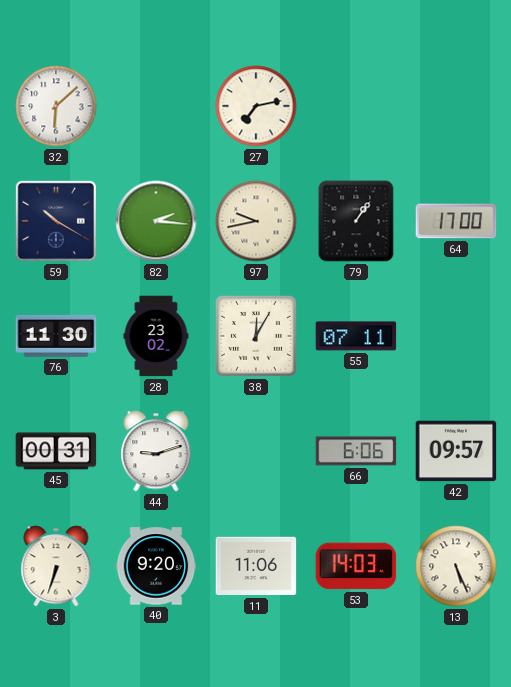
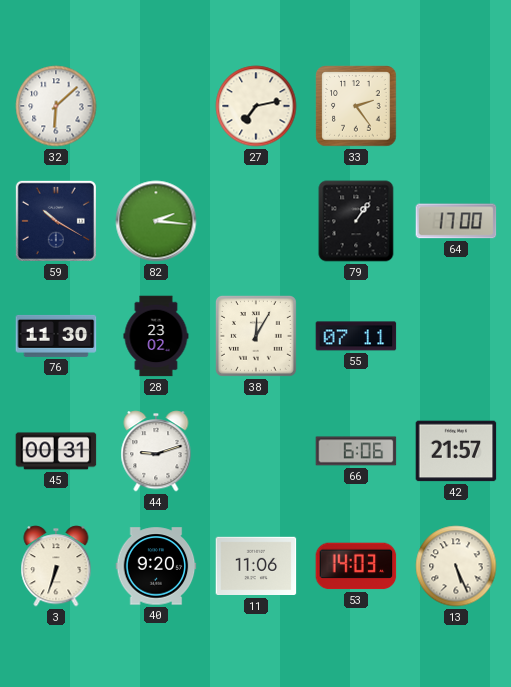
33: none -> 2:24 (356, 106)
97: 9:43 -> none (256, 221)
42: 09:57 -> 21:57 (456, 451)
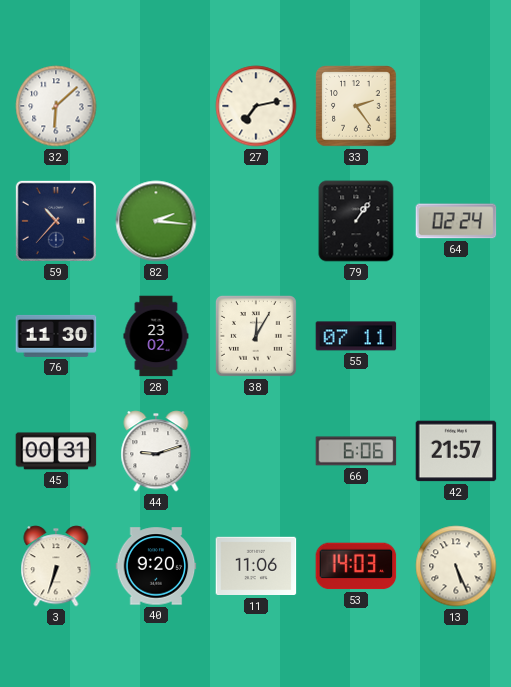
59: 10:20 -> 10:37 (56, 221)
64: 17:00 -> 02:24 (456, 221)
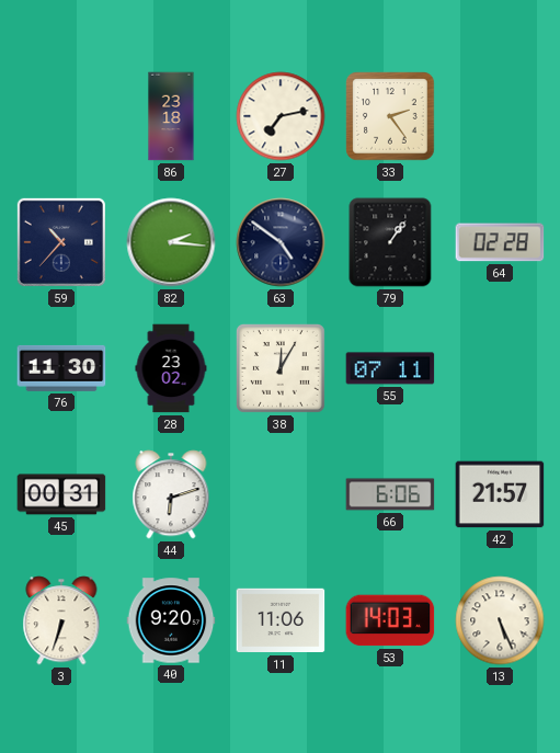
32: 6:08 -> none (56, 106)
86: none -> 23:18 (171, 116)
63: none -> 4:51 (281, 242)
64: 02:24 -> 02:28 (500, 242)
44: 9:12 -> 6:12 (171, 494)
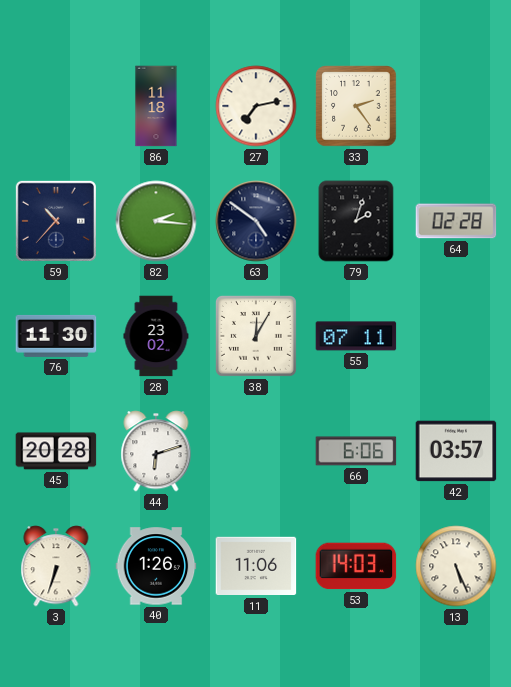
86: 23:18 -> 11:18 (156, 106)
79: 1:06 -> 2:03 (356, 221)
45: 00:31 -> 20:28 (56, 451)
42: 21:57 -> 03:57 (456, 451)
40: 9:20 -> 1:26 (156, 566)
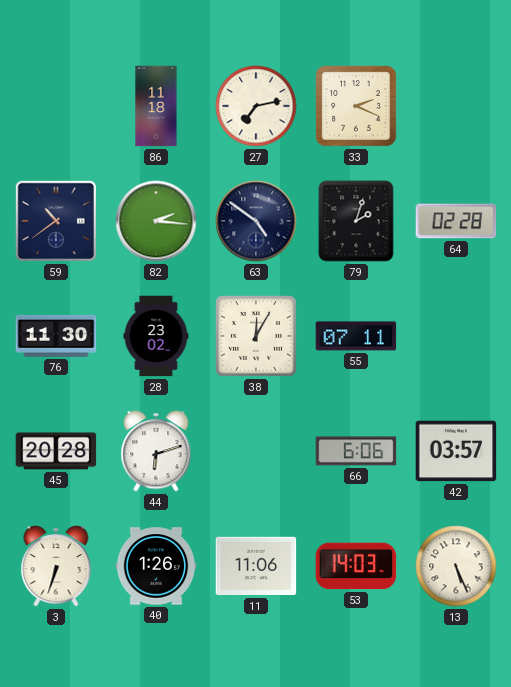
33: 2:24 -> 2:19 (356, 106)
59: 10:37 -> 10:39 (56, 221)
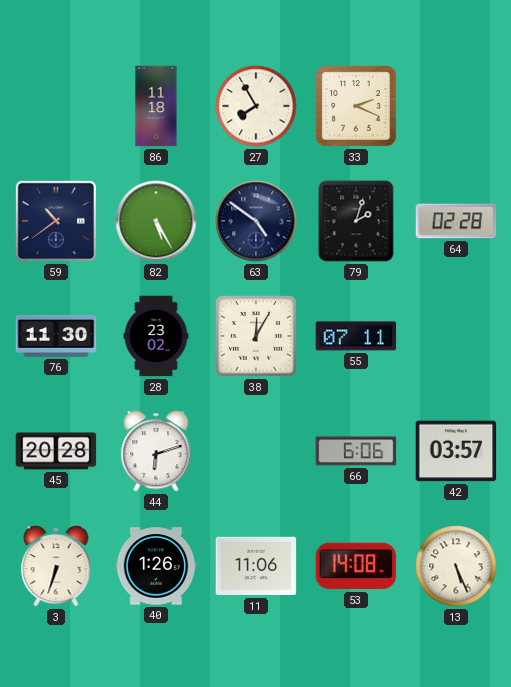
27: 7:13 -> 7:55 (256, 106)
82: 2:16 -> 5:25 (156, 221)
53: 14:03 -> 14:08 (356, 566)
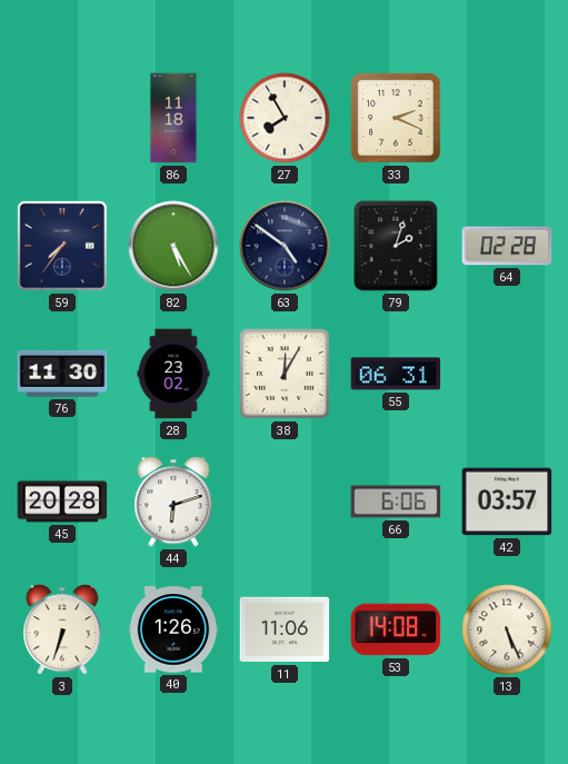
59: 10:39 -> 7:36 (62, 246)
55: 07:11 -> 06:31 (396, 374)
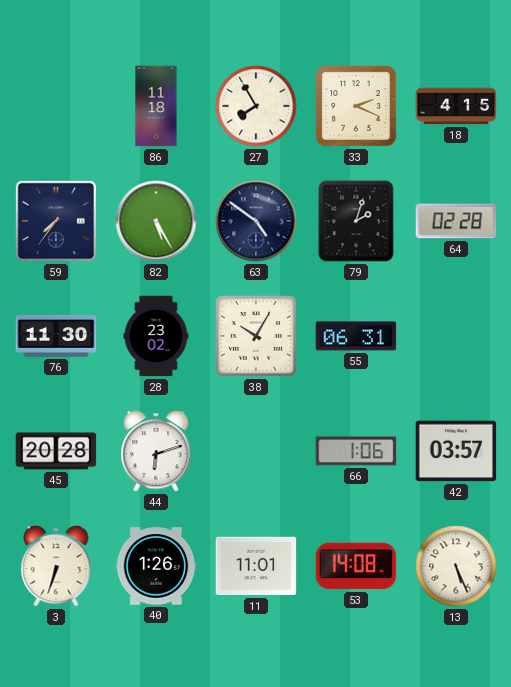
18: none -> 4:15 (456, 106)
38: 12:05 -> 10:05 (256, 336)
66: 6:06 -> 1:06 (356, 451)
11: 11:06 -> 11:01 (256, 566)
